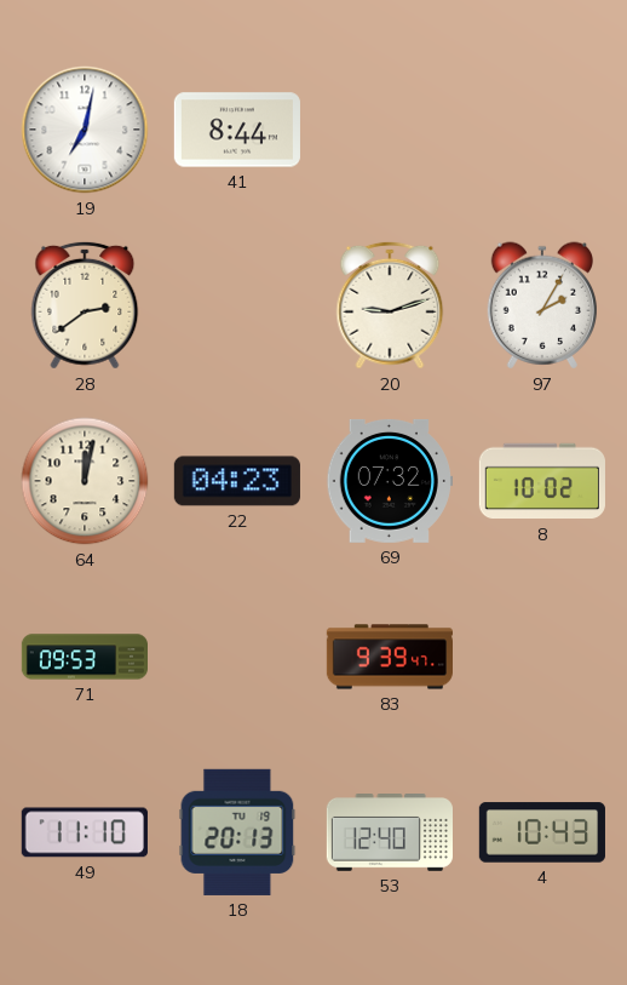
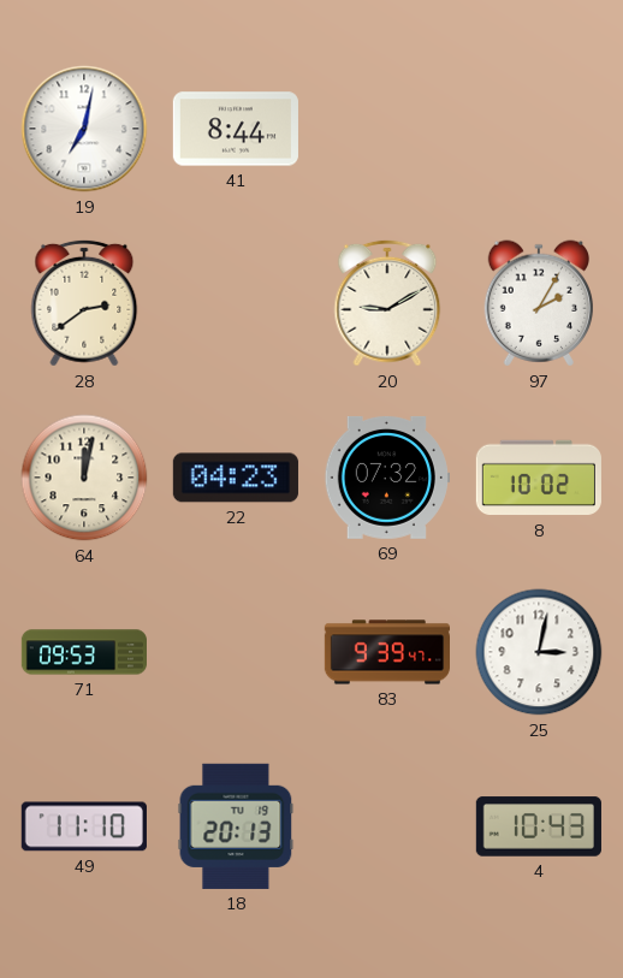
20: 9:12 -> 9:10 (387, 303)
25: none -> 3:02 (539, 652)
53: 12:40 -> none (389, 834)
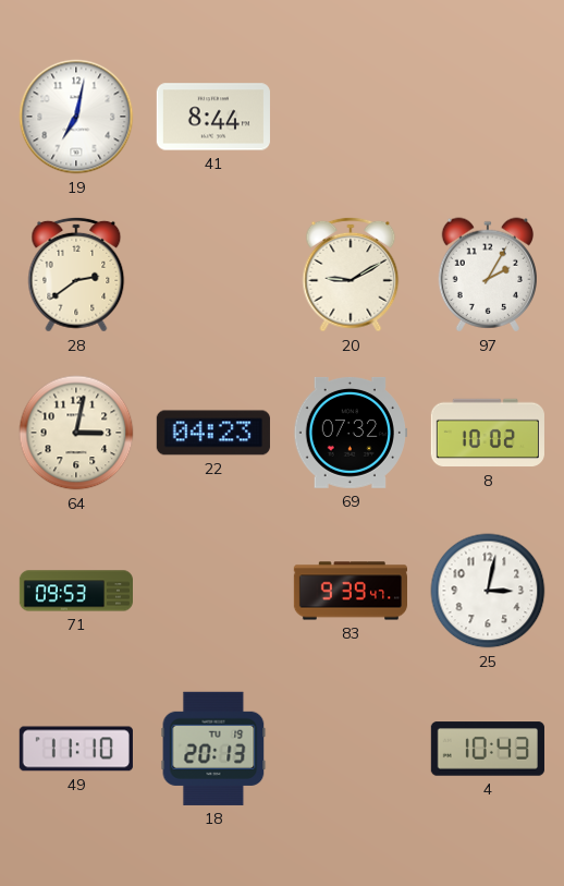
64: 12:02 -> 3:02 (76, 433)
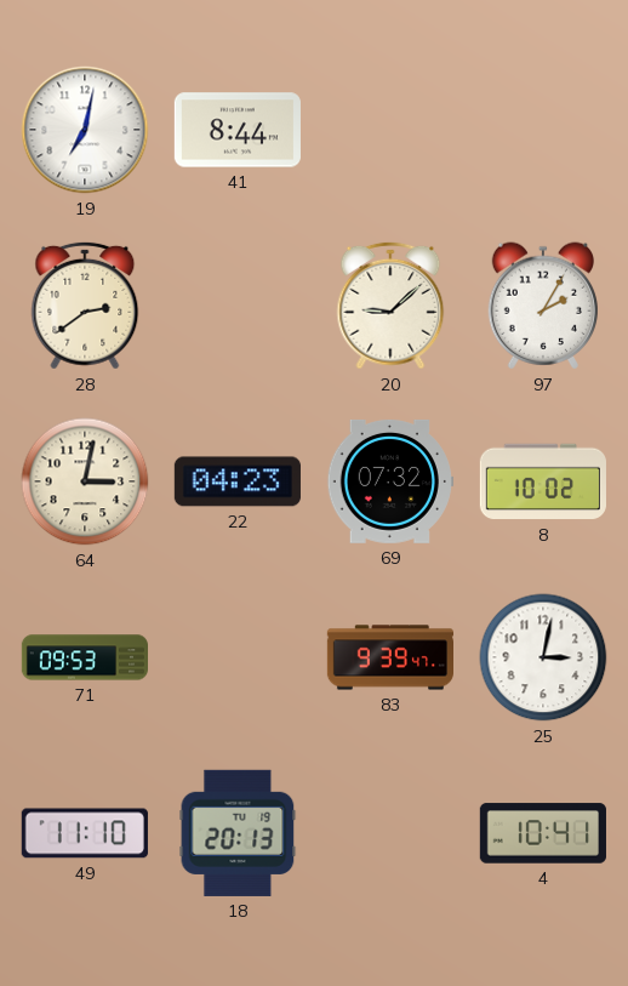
20: 9:10 -> 9:08 (390, 306)
4: 10:43 -> 10:41 (543, 833)
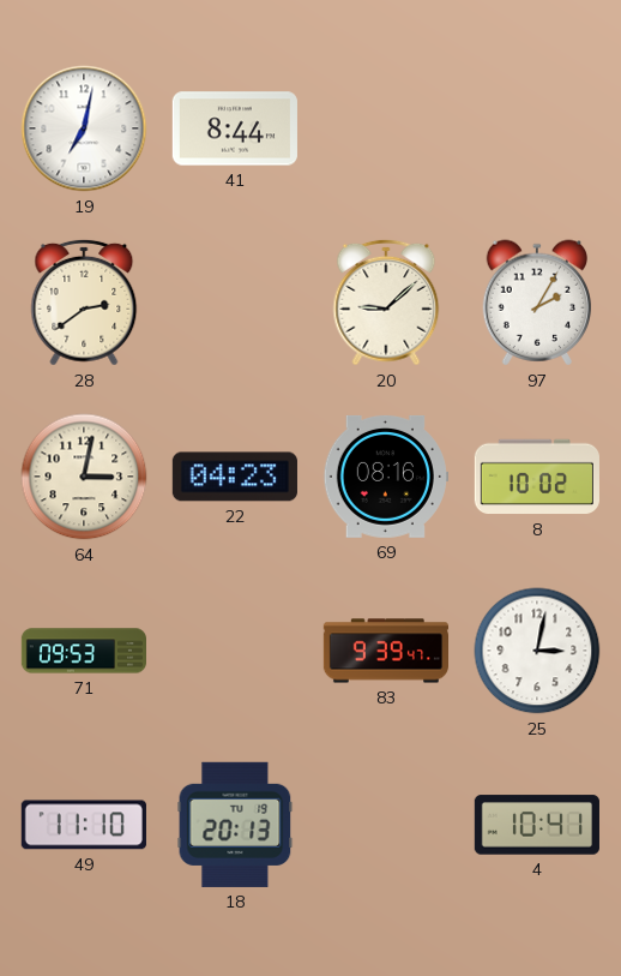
69: 07:32 -> 08:16 (386, 477)
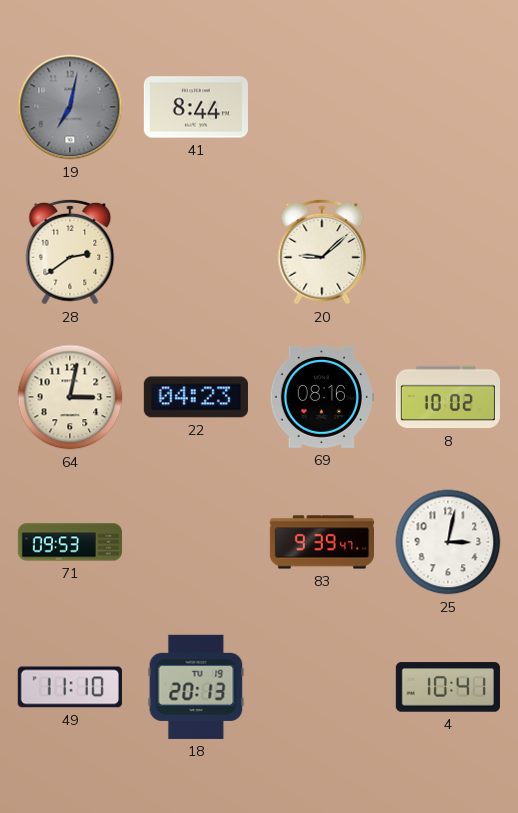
19 dial: white -> grey (70, 107)
97: 2:05 -> none (536, 303)
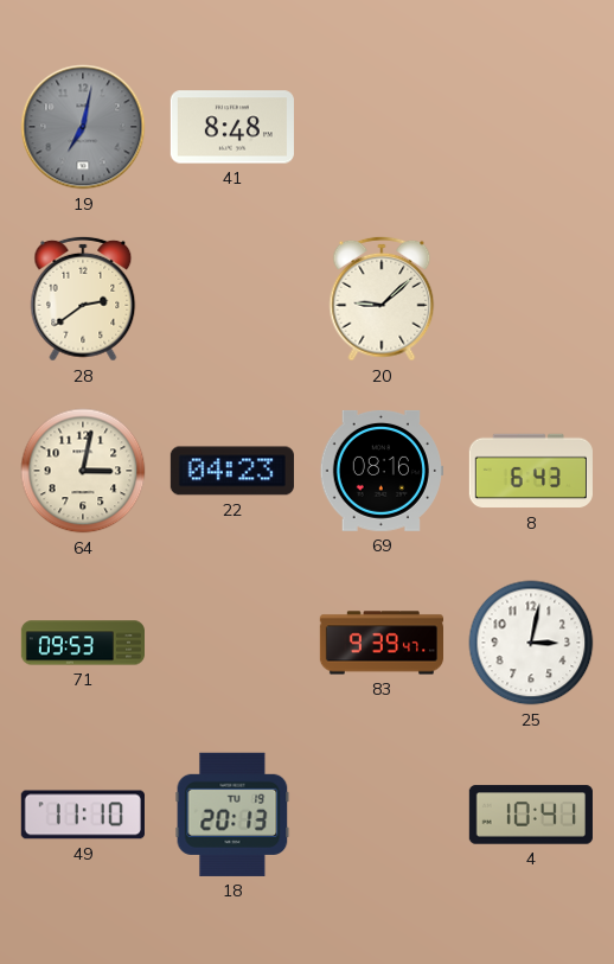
41: 8:44 -> 8:48 (232, 127)
8: 10:02 -> 6:43 (531, 471)
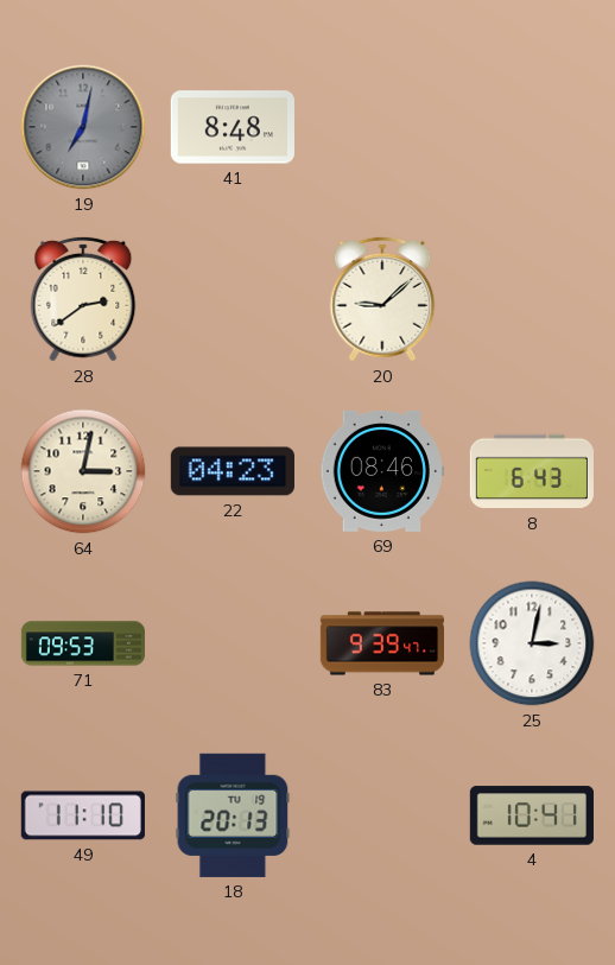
69: 08:16 -> 08:46 (382, 471)
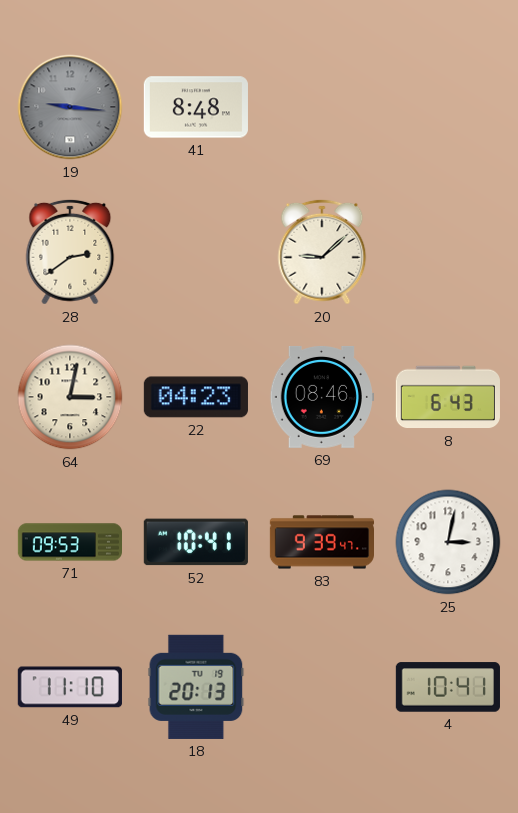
19: 7:02 -> 9:16 (70, 107)
52: none -> 10:41 (196, 542)
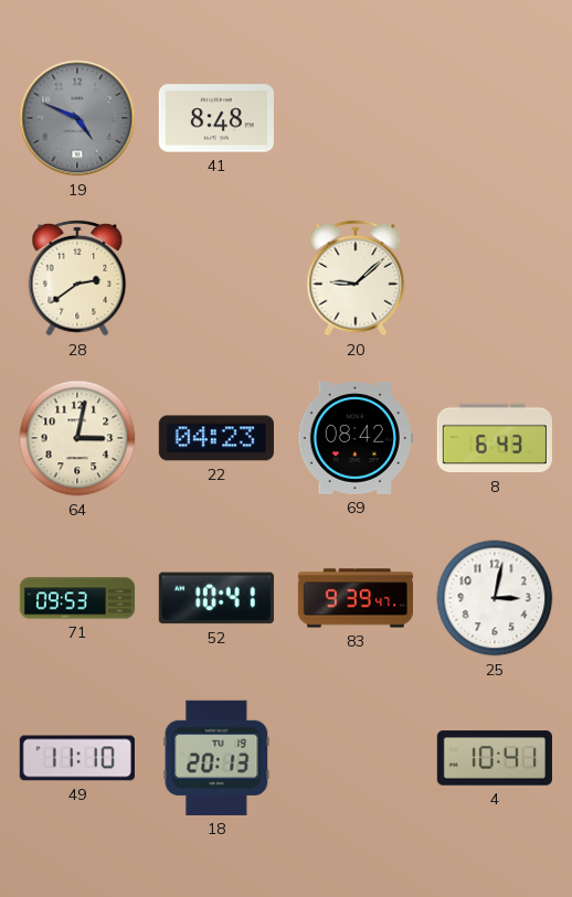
19: 9:16 -> 4:49 (77, 118)
69: 08:46 -> 08:42 (356, 438)
